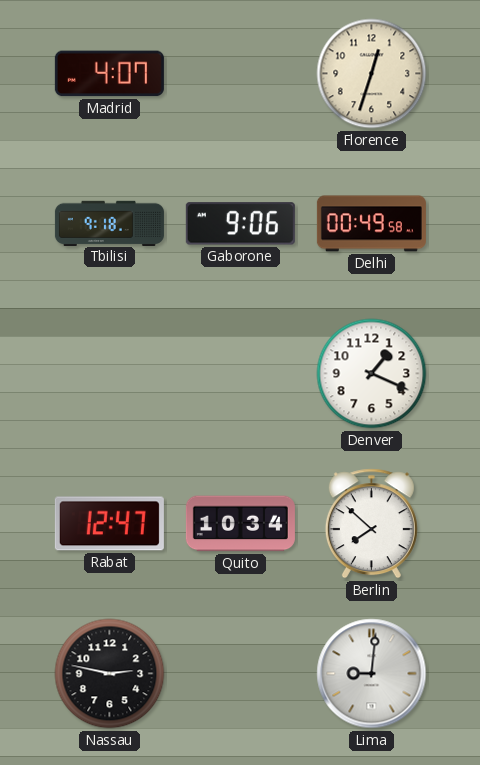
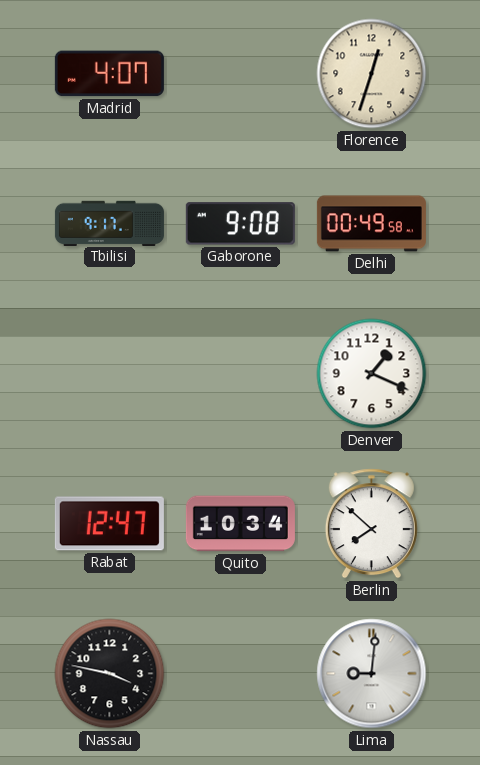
Tbilisi: 9:18 -> 9:17 (109, 223)
Gaborone: 9:06 -> 9:08 (240, 224)
Nassau: 2:47 -> 3:47 (110, 674)
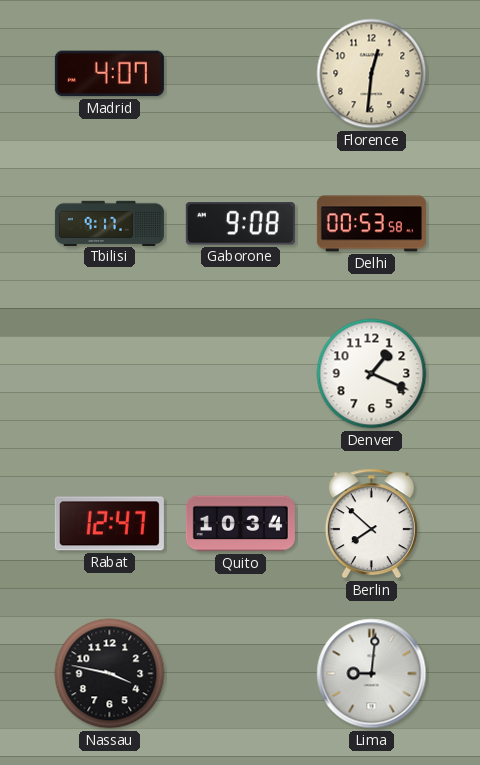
Florence: 12:33 -> 12:31 (372, 74)
Delhi: 00:49 -> 00:53 (371, 224)
